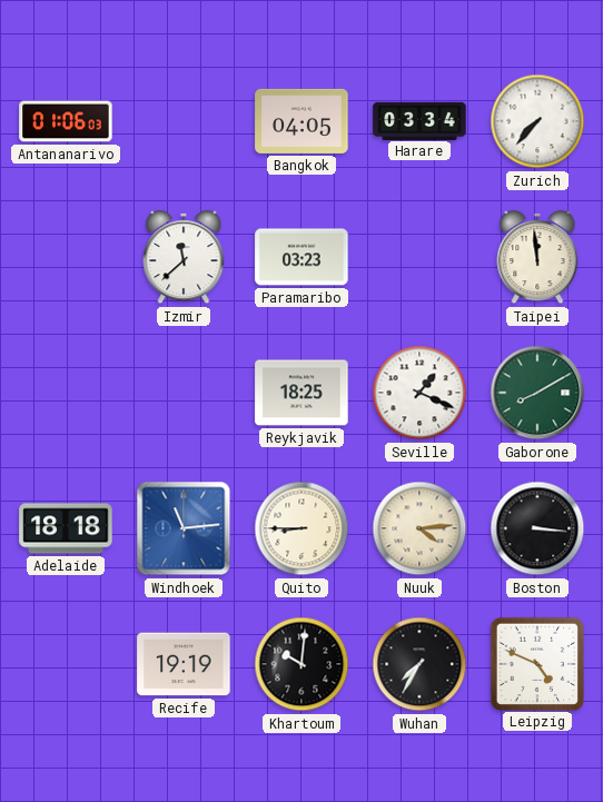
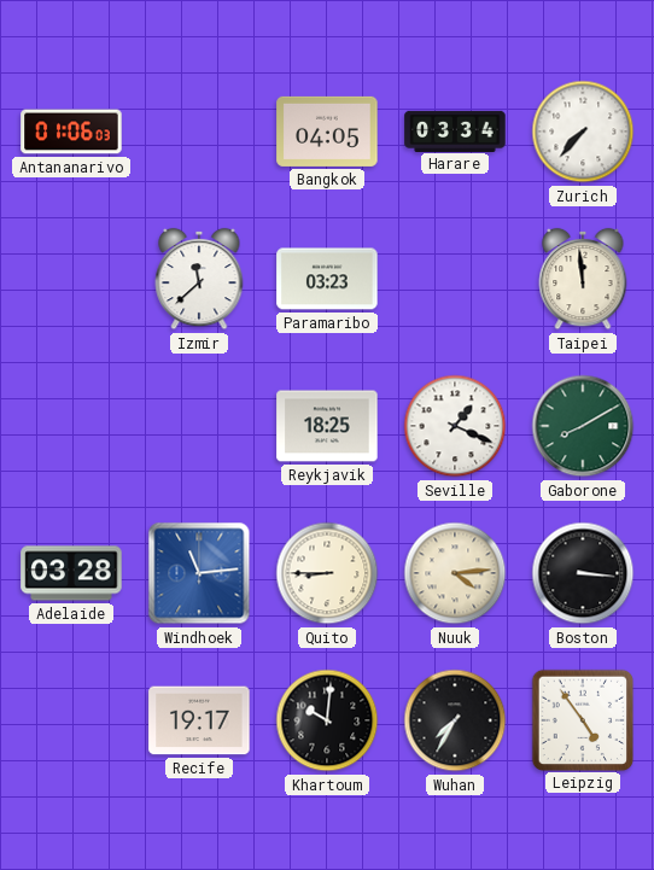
Adelaide: 18:18 -> 03:28 (71, 573)
Recife: 19:19 -> 19:17 (199, 720)
Leipzig: 4:49 -> 4:54 (582, 719)
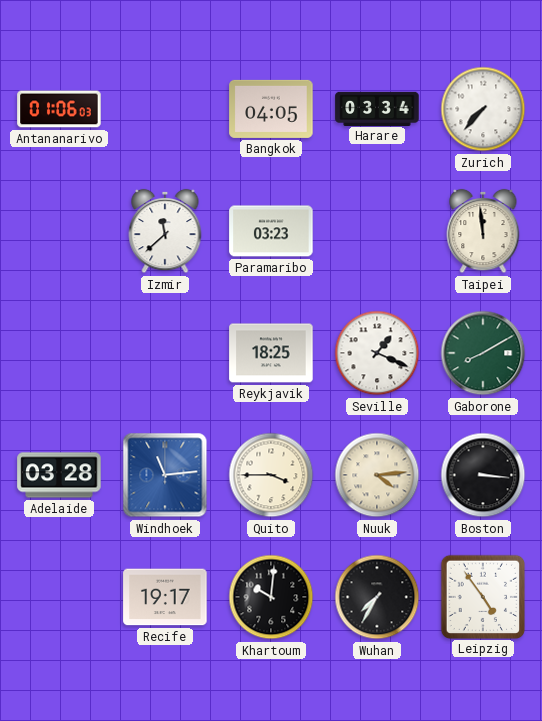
Quito: 8:45 -> 3:45 (271, 475)
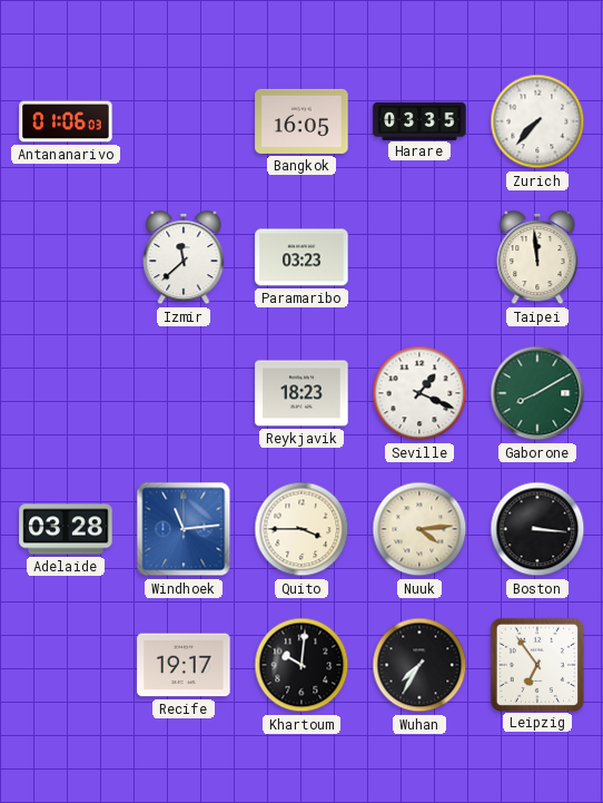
Bangkok: 04:05 -> 16:05 (301, 121)
Harare: 03:34 -> 03:35 (419, 120)
Reykjavik: 18:25 -> 18:23 (301, 393)
Leipzig: 4:54 -> 6:54 (536, 664)
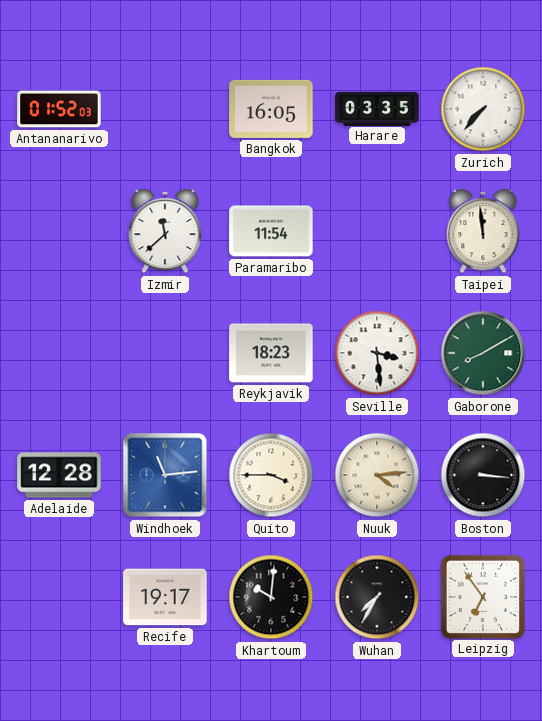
Antananarivo: 01:06 -> 01:52 (59, 109)
Paramaribo: 03:23 -> 11:54 (271, 231)
Seville: 1:19 -> 3:29 (377, 353)
Adelaide: 03:28 -> 12:28 (59, 475)
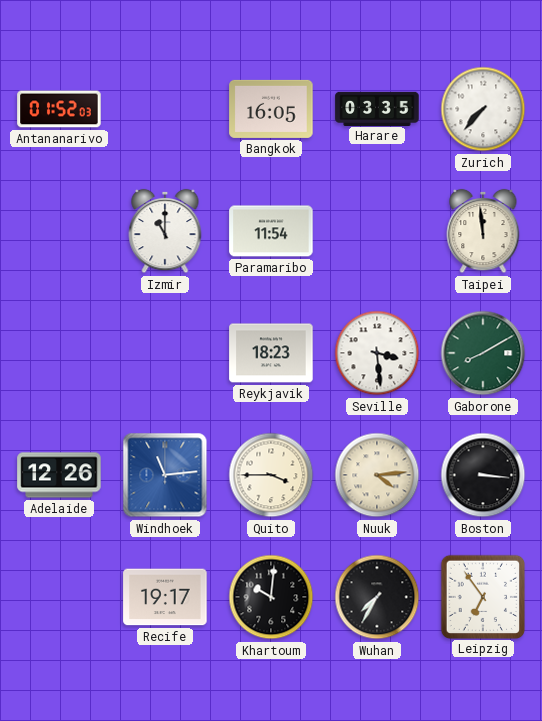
Izmir: 11:38 -> 11:00 (165, 231)
Adelaide: 12:28 -> 12:26 (59, 475)
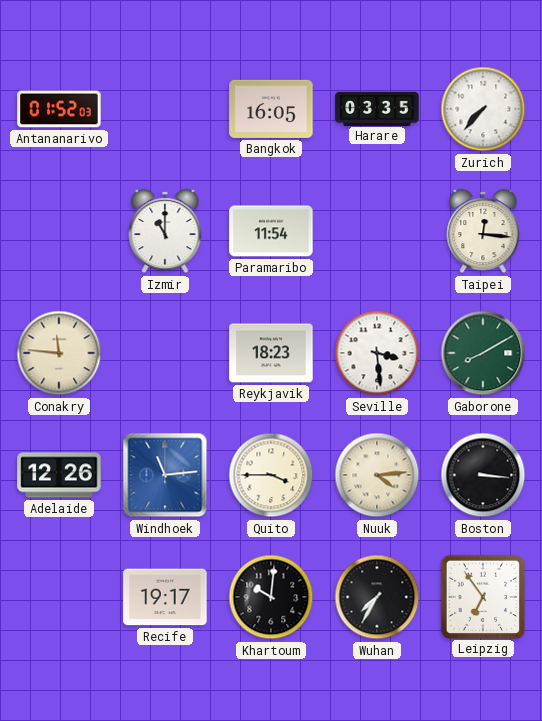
Taipei: 11:59 -> 12:16 (483, 231)
Conakry: none -> 11:46 (59, 353)
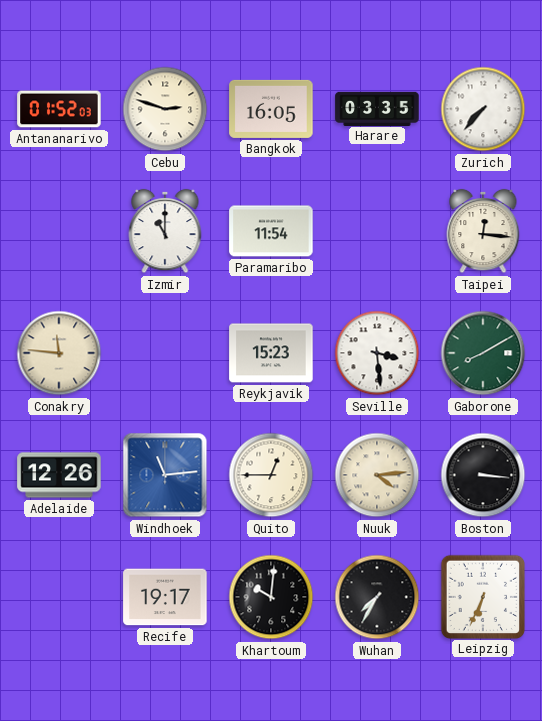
Cebu: none -> 2:48 (165, 109)
Reykjavik: 18:23 -> 15:23 (271, 353)
Quito: 3:45 -> 12:45 (271, 475)
Leipzig: 6:54 -> 6:34 (482, 596)
